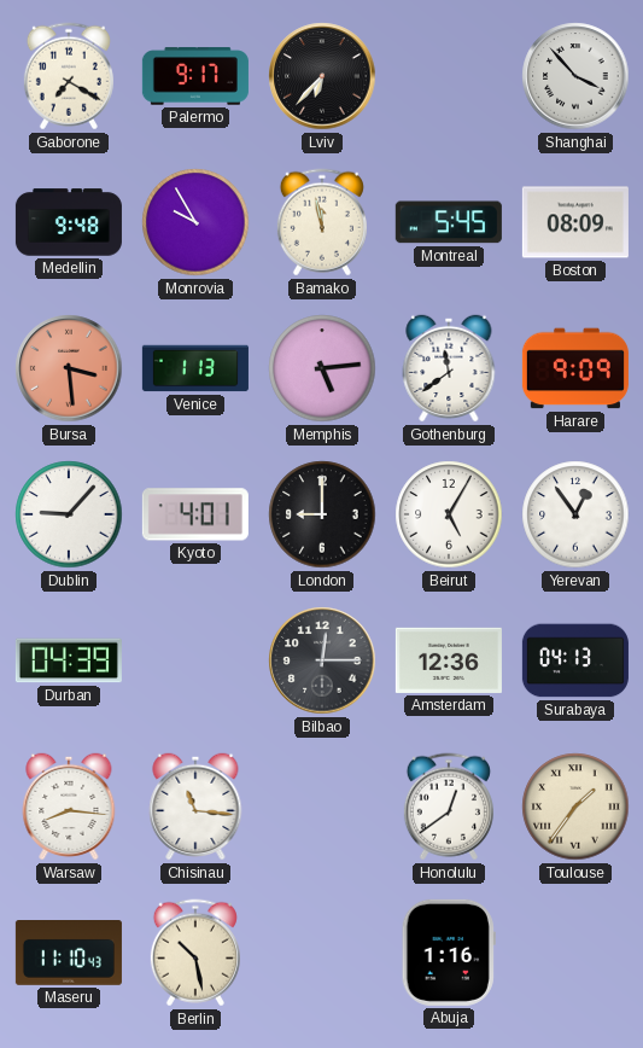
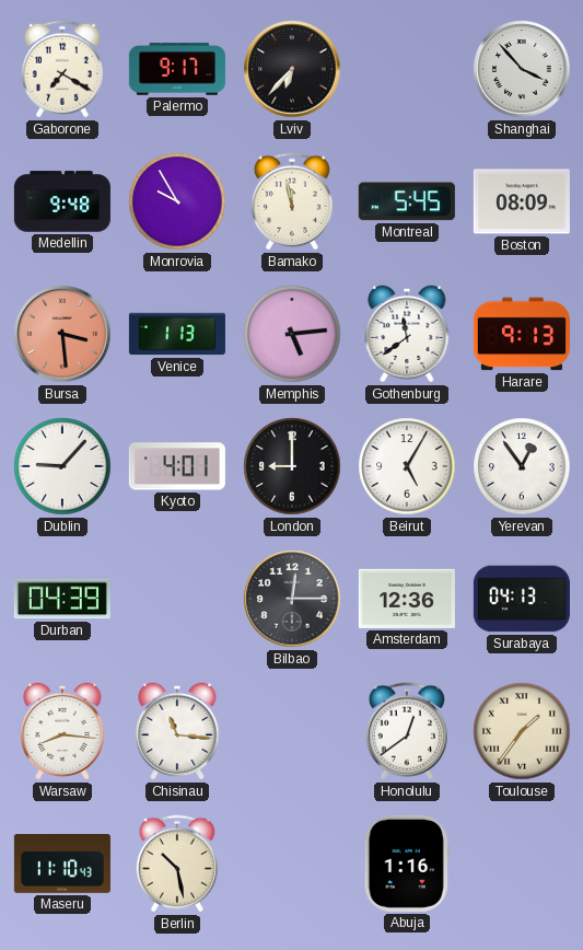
Harare: 9:09 -> 9:13 (522, 334)
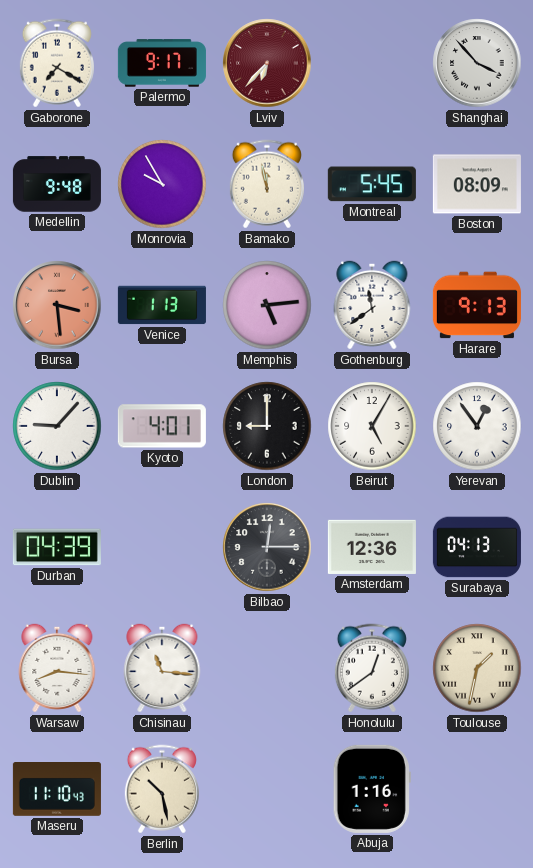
Lviv dial: black -> burgundy (267, 63)
Toulouse: 1:36 -> 1:32 (477, 668)
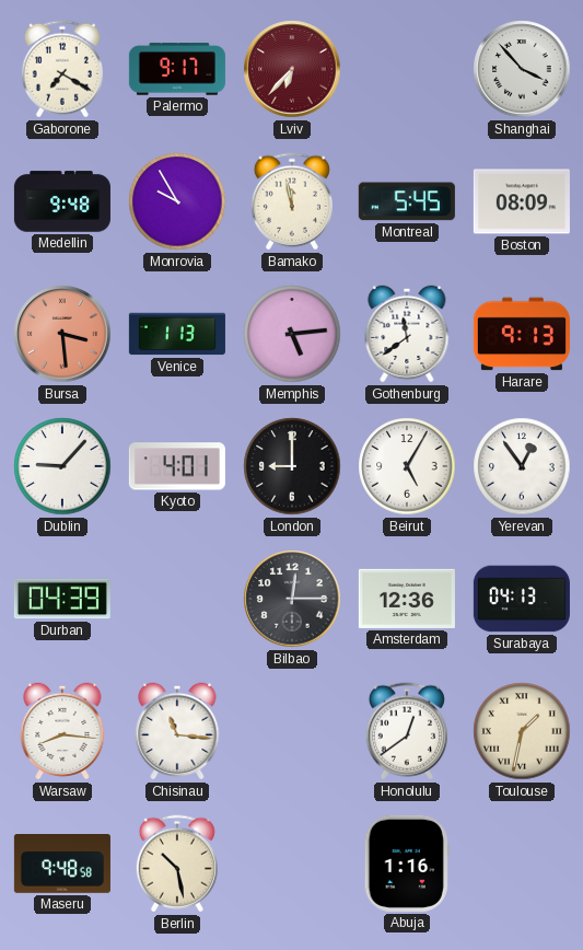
Maseru: 11:10 -> 9:48 (62, 865)
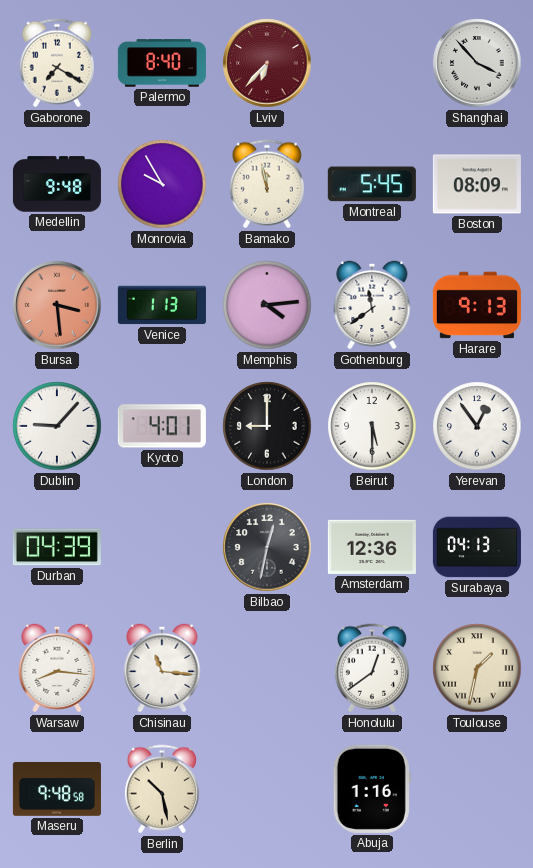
Palermo: 9:17 -> 8:40 (162, 63)
Memphis: 5:14 -> 4:14 (267, 305)
Beirut: 5:05 -> 5:30 (372, 426)
Bilbao: 12:15 -> 12:32 (267, 547)
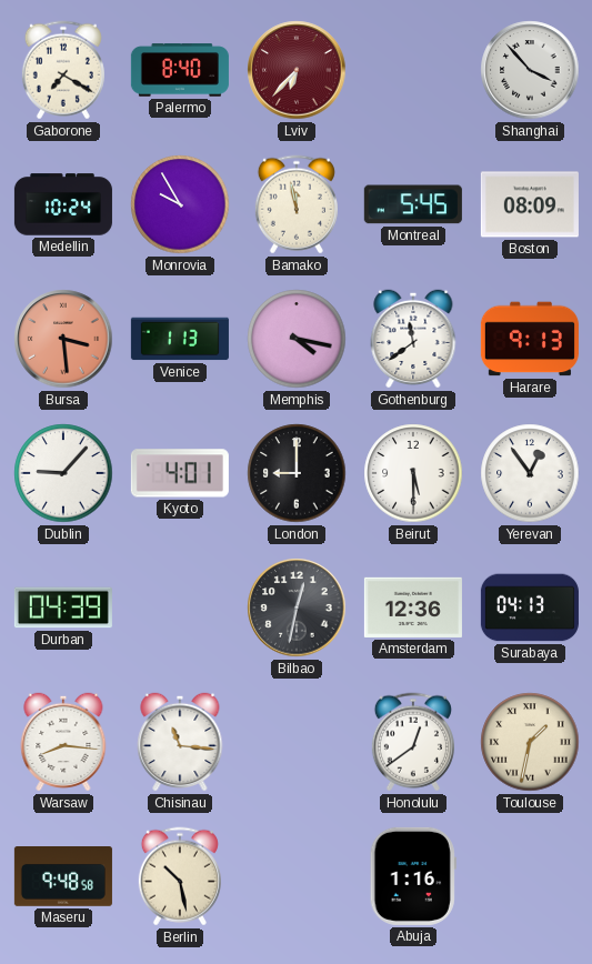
Medellin: 9:48 -> 10:24 (63, 204)
Memphis: 4:14 -> 4:17 (297, 339)
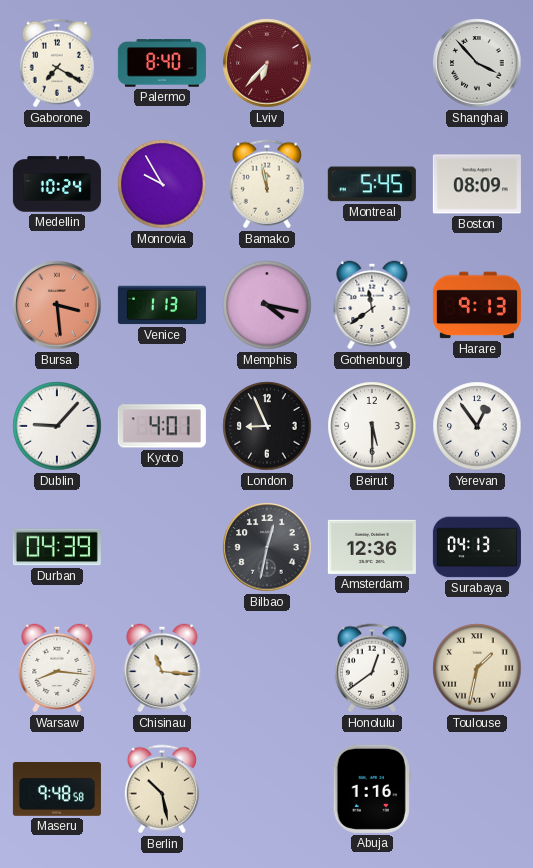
London: 9:00 -> 8:56 (267, 426)
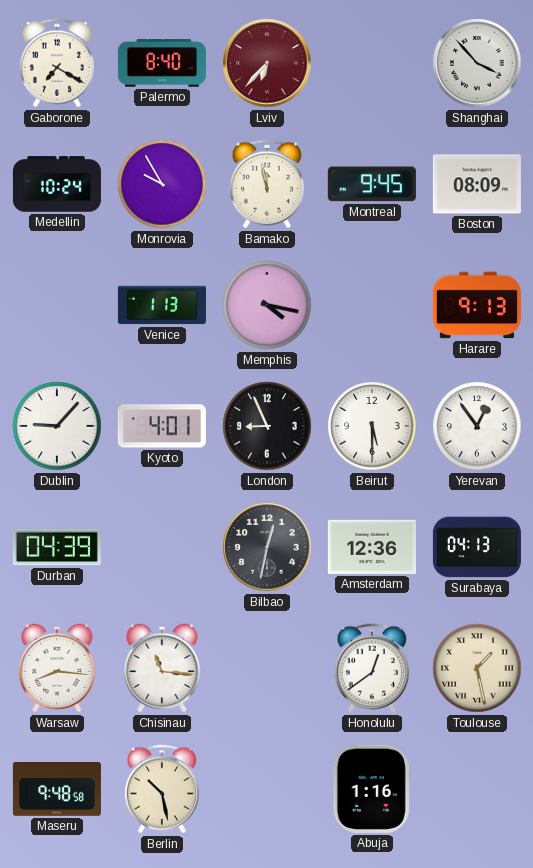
Montreal: 5:45 -> 9:45 (372, 184)
Bursa: 3:29 -> none (57, 305)
Gothenburg: 11:39 -> none (372, 305)
Toulouse: 1:32 -> 1:28 (477, 668)
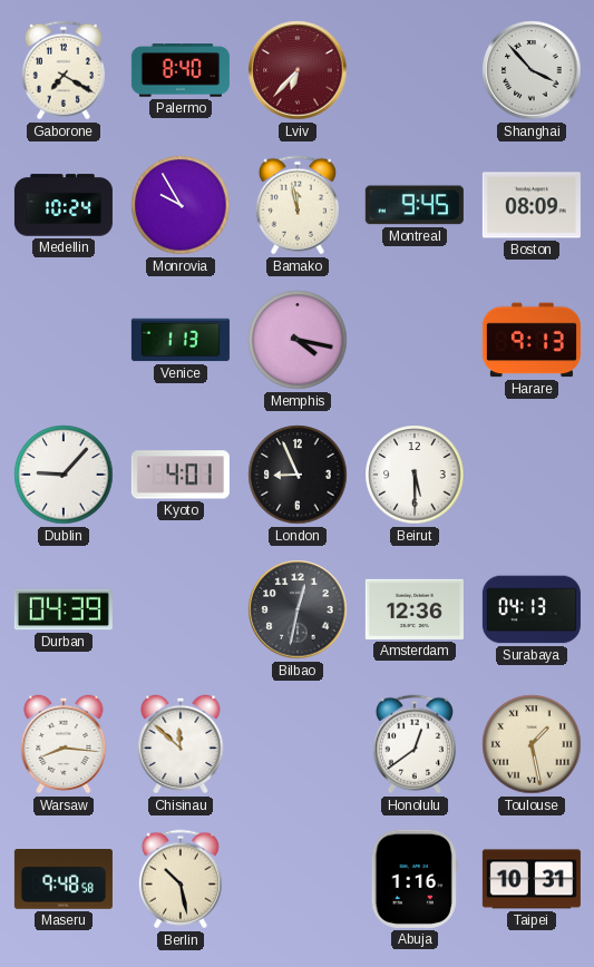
Yerevan: 12:54 -> none (477, 426)
Chisinau: 11:16 -> 11:52 (181, 744)
Taipei: none -> 10:31 (532, 879)
